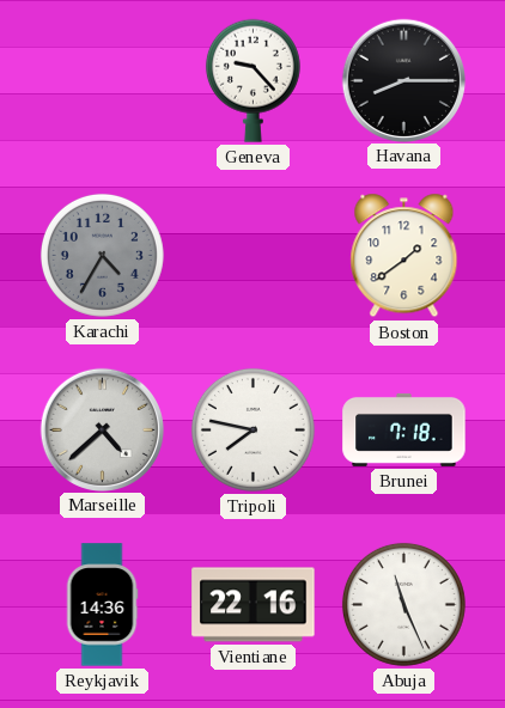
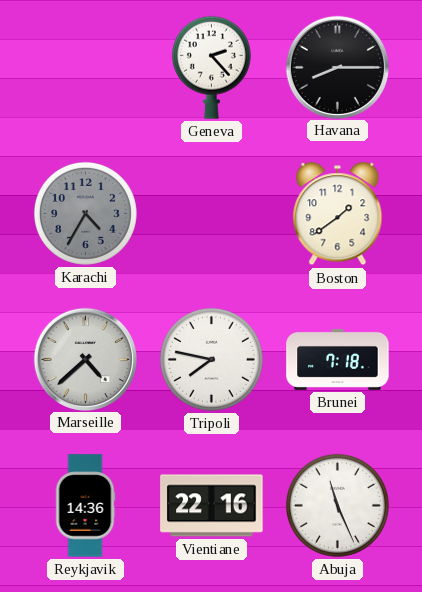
Geneva: 9:23 -> 2:23 (211, 67)
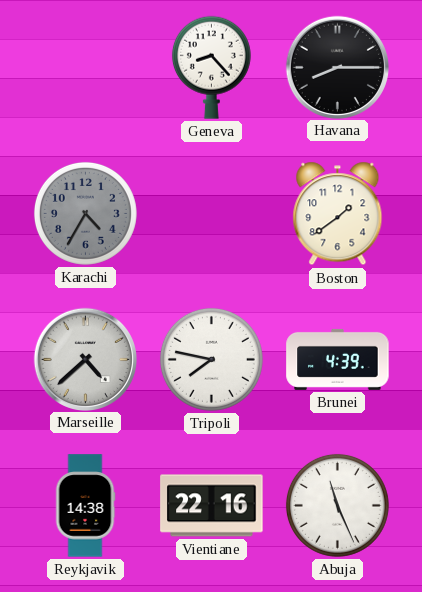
Geneva: 2:23 -> 8:23 (211, 67)
Brunei: 7:18 -> 4:39 (338, 359)
Reykjavik: 14:36 -> 14:38 (85, 506)
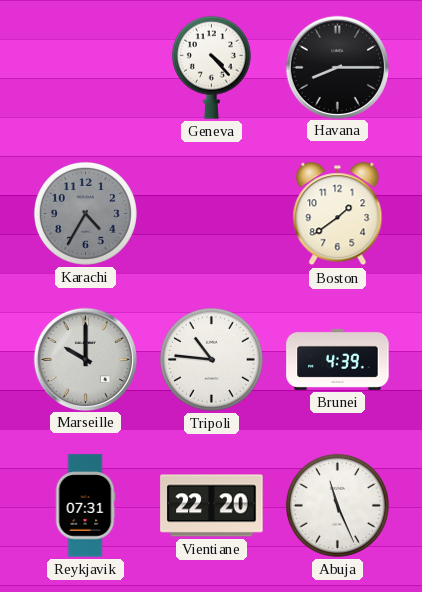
Geneva: 8:23 -> 4:23 (211, 67)
Marseille: 4:38 -> 10:00 (85, 359)
Tripoli: 7:47 -> 10:46 (211, 359)
Reykjavik: 14:38 -> 07:31 (85, 506)
Vientiane: 22:16 -> 22:20 (212, 506)
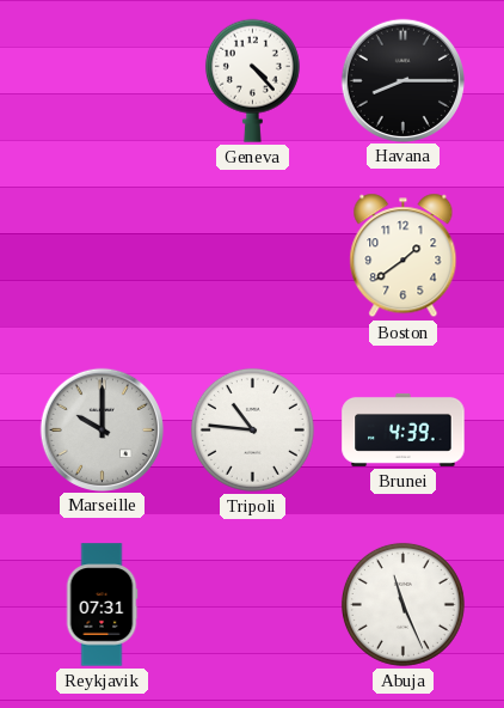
Karachi: 4:35 -> none (85, 213)
Vientiane: 22:20 -> none (212, 506)
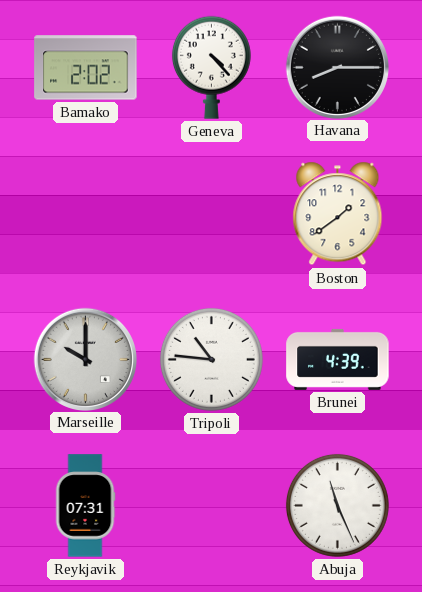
Bamako: none -> 2:02 (86, 68)
